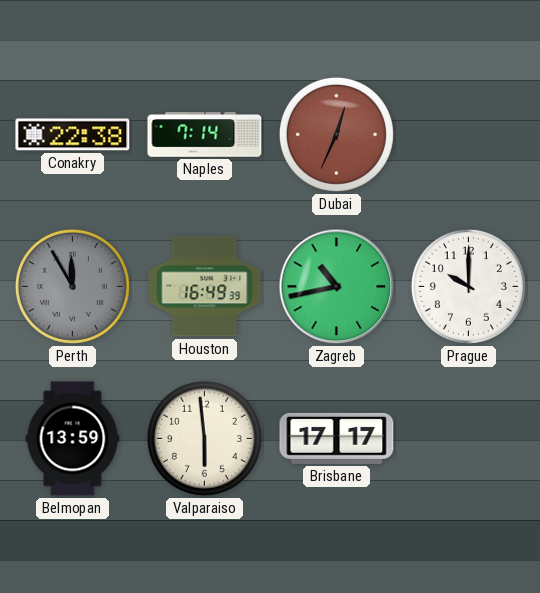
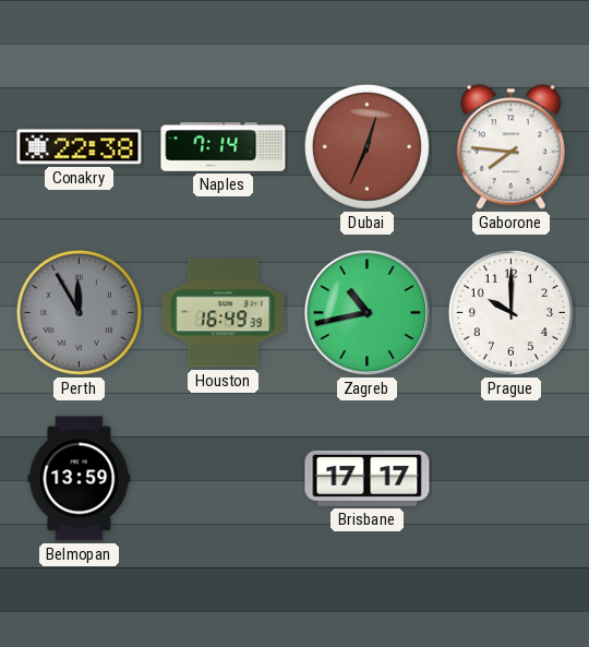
Gaborone: none -> 7:46 (510, 147)
Valparaiso: 5:59 -> none (204, 438)
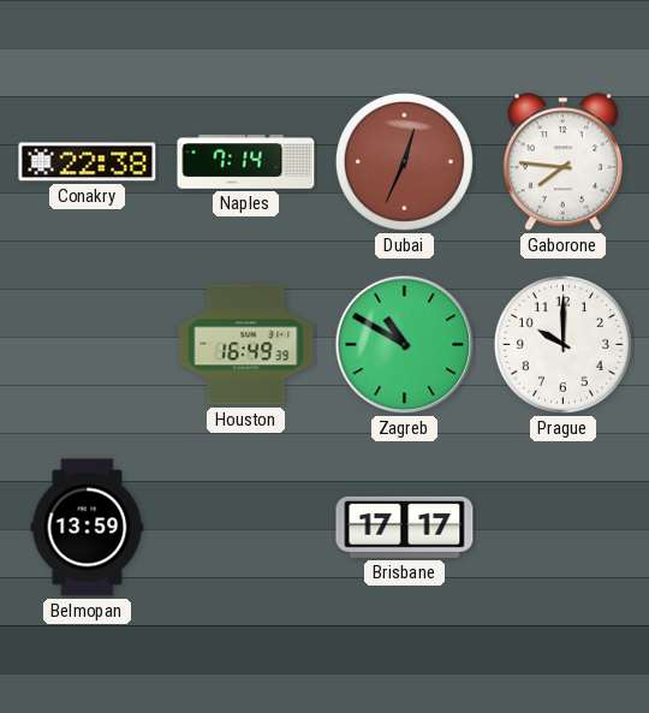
Perth: 11:55 -> none (79, 312)
Zagreb: 10:43 -> 10:50 (405, 345)
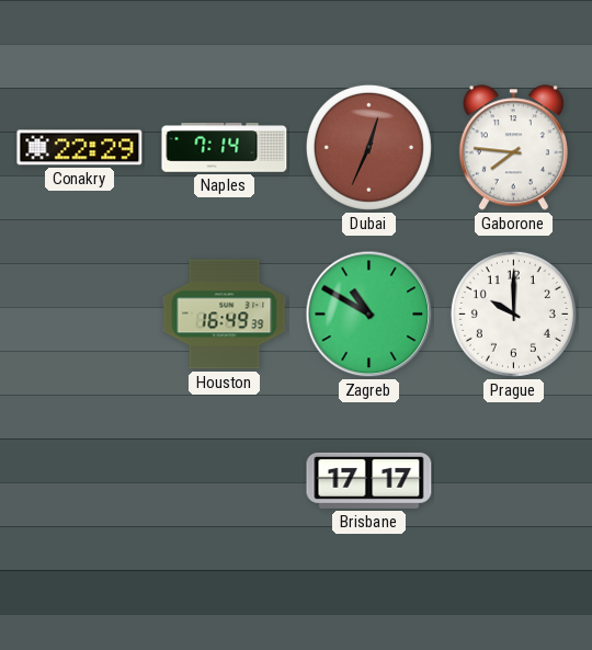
Conakry: 22:38 -> 22:29 (80, 148)
Belmopan: 13:59 -> none (88, 528)
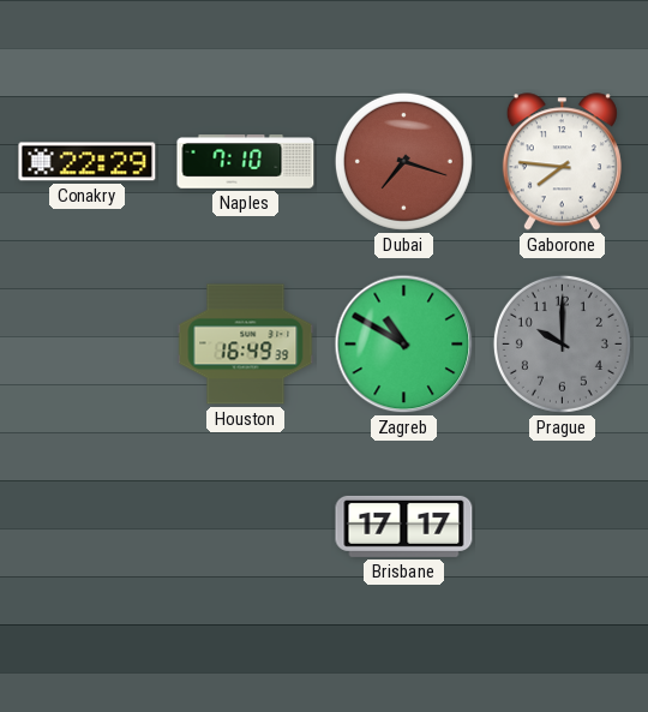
Naples: 7:14 -> 7:10 (246, 162)
Dubai: 12:34 -> 7:18 (403, 161)
Prague dial: white -> grey (562, 343)
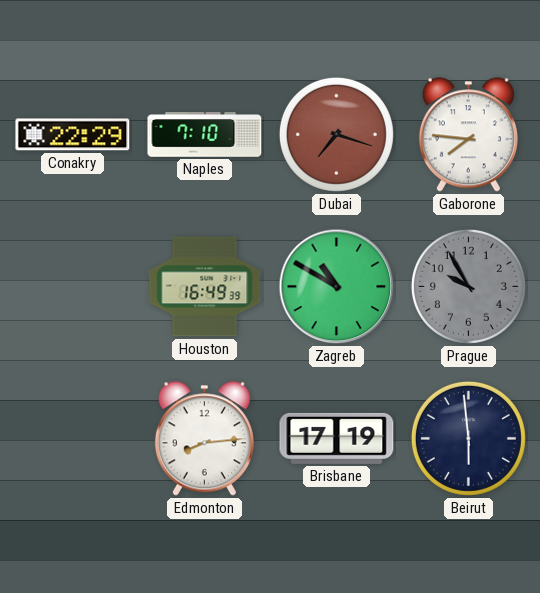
Prague: 10:00 -> 9:55 (468, 286)
Edmonton: none -> 8:14 (204, 439)
Brisbane: 17:17 -> 17:19 (337, 438)
Beirut: none -> 5:59 (468, 438)
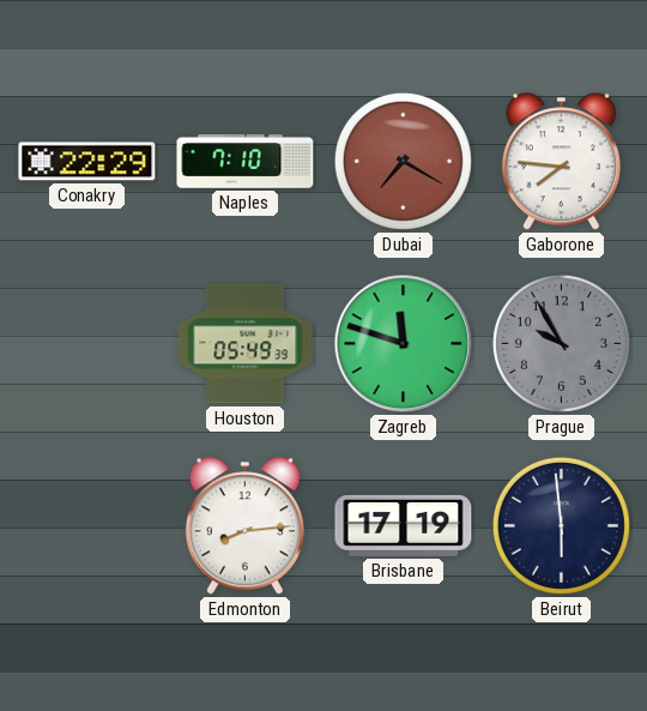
Dubai: 7:18 -> 7:20 (403, 161)
Houston: 16:49 -> 05:49 (246, 344)
Zagreb: 10:50 -> 11:48 (404, 344)
